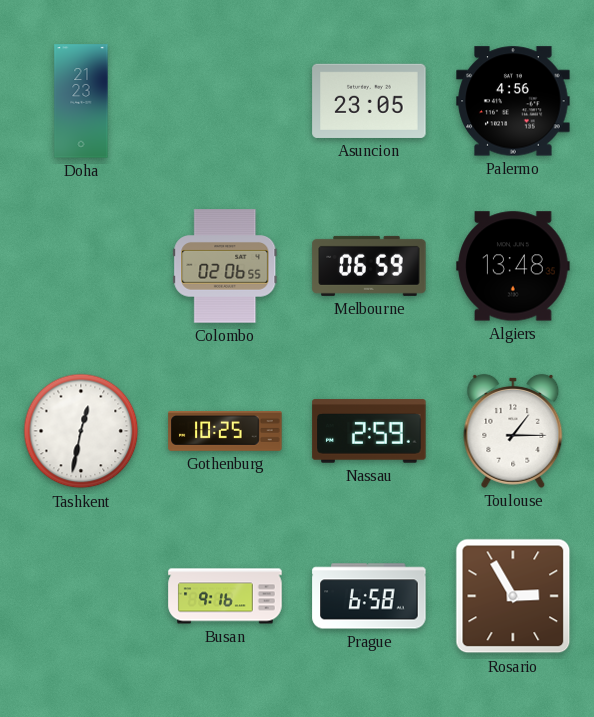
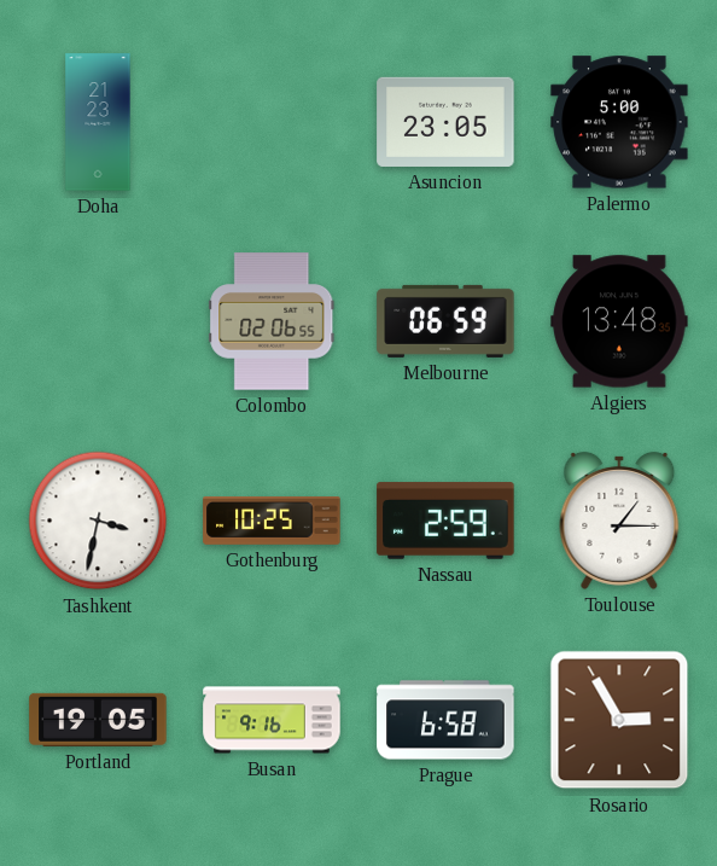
Palermo: 4:56 -> 5:00 (619, 122)
Tashkent: 12:32 -> 3:32 (98, 521)
Portland: none -> 19:05 (98, 720)
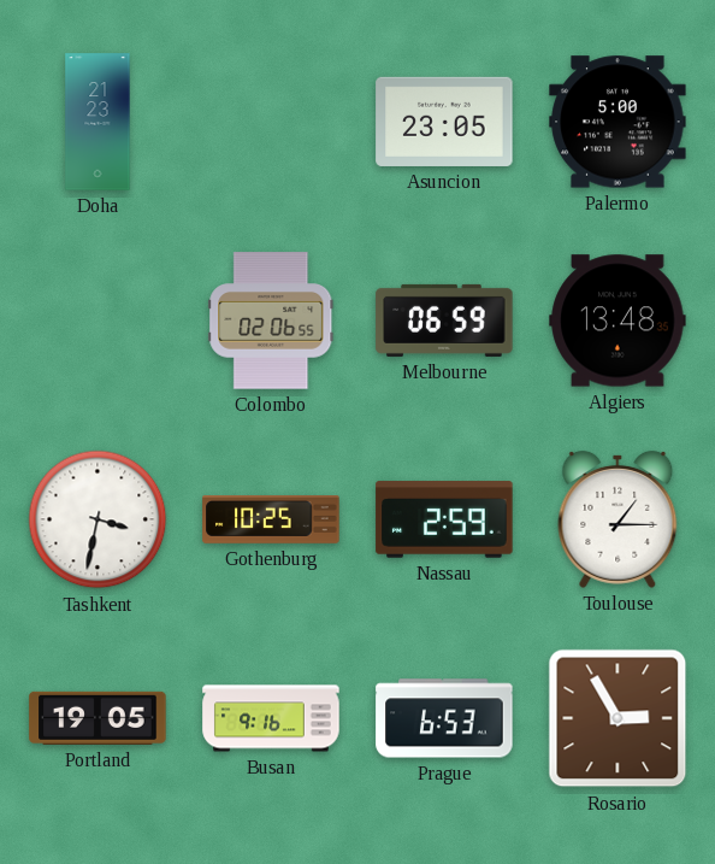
Prague: 6:58 -> 6:53 (444, 718)
